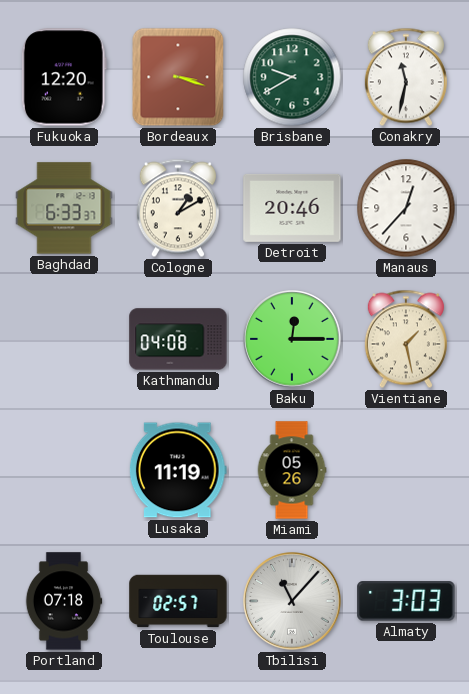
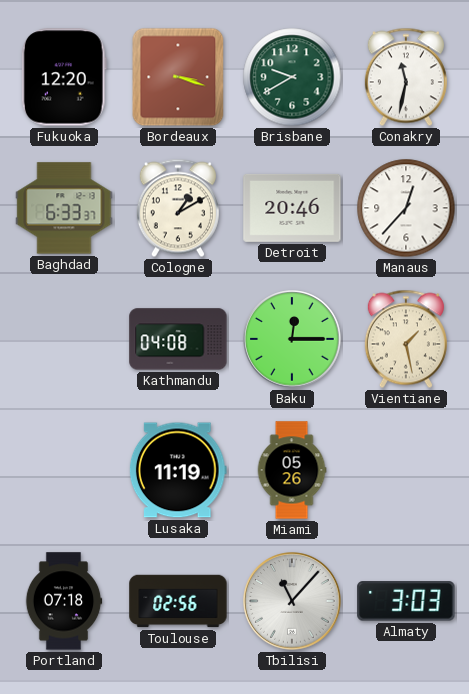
Toulouse: 02:57 -> 02:56 (178, 601)
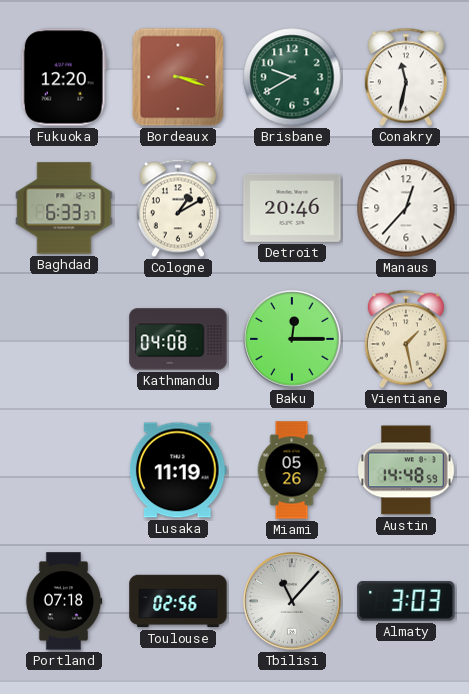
Austin: none -> 14:48 (406, 470)
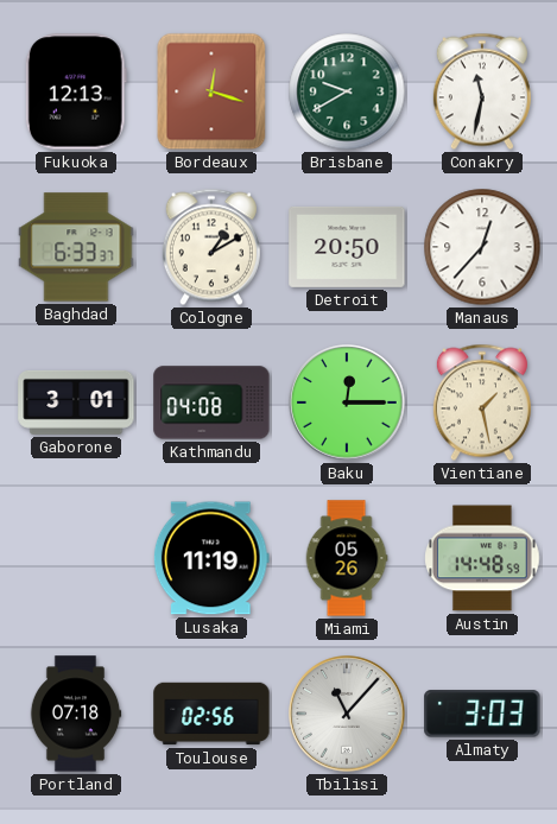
Fukuoka: 12:20 -> 12:13 (76, 91)
Bordeaux: 3:18 -> 12:18 (211, 91)
Detroit: 20:46 -> 20:50 (347, 247)
Gaborone: none -> 3:01 (76, 403)
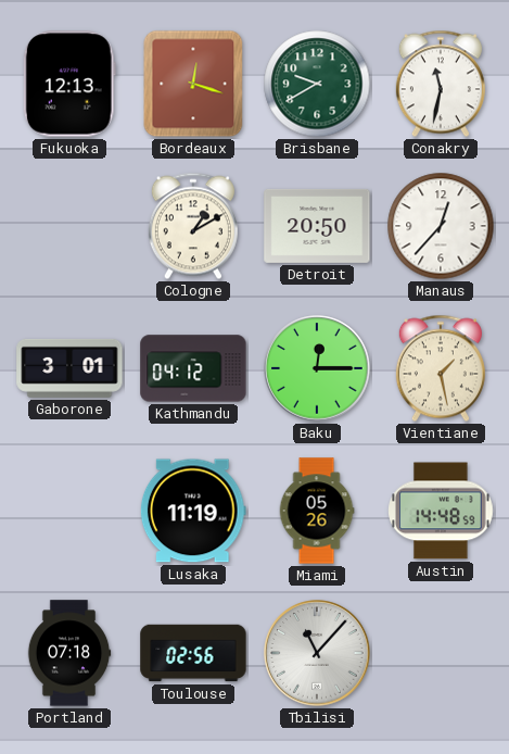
Baghdad: 6:33 -> none (76, 247)
Kathmandu: 04:08 -> 04:12 (193, 368)
Almaty: 3:03 -> none (482, 714)
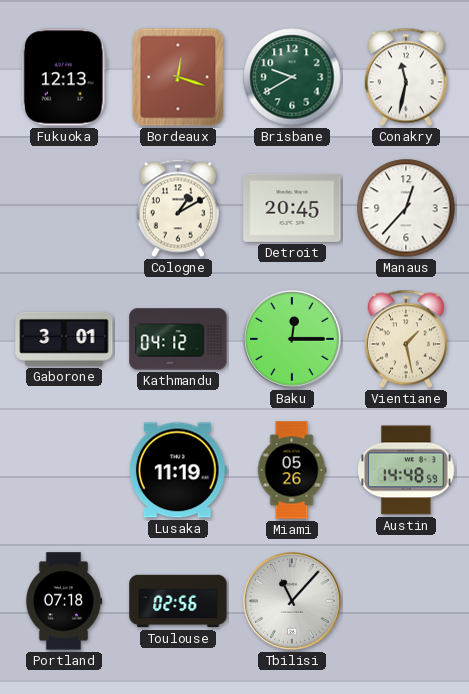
Detroit: 20:50 -> 20:45 (292, 208)
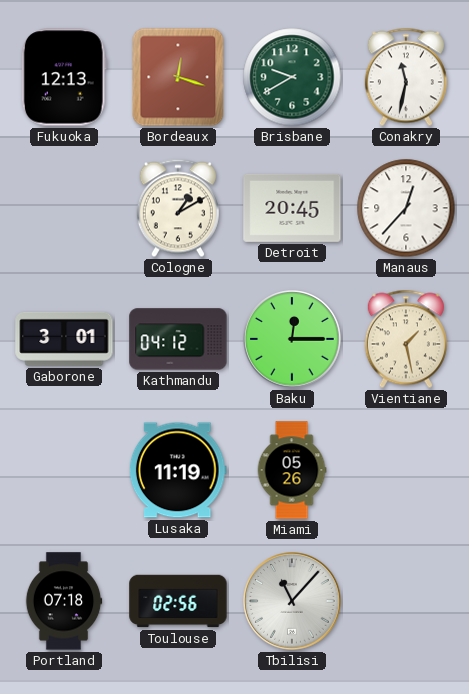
Austin: 14:48 -> none (406, 470)
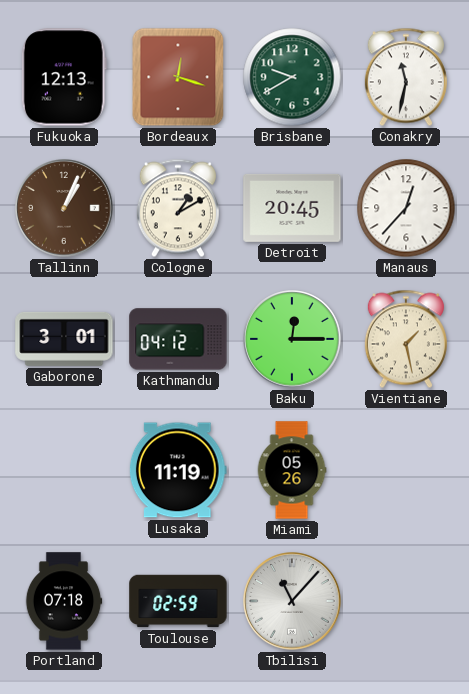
Tallinn: none -> 1:04 (64, 208)
Toulouse: 02:56 -> 02:59 (178, 601)
